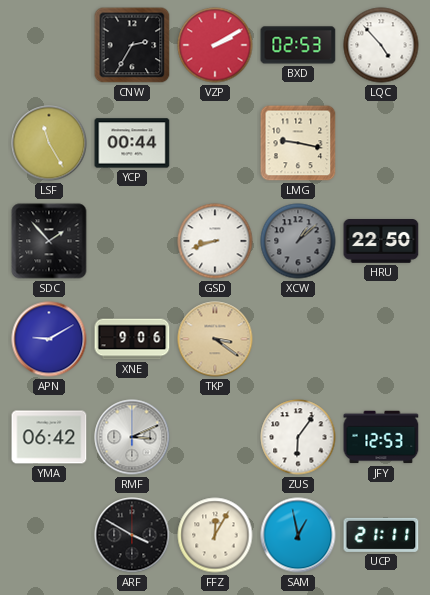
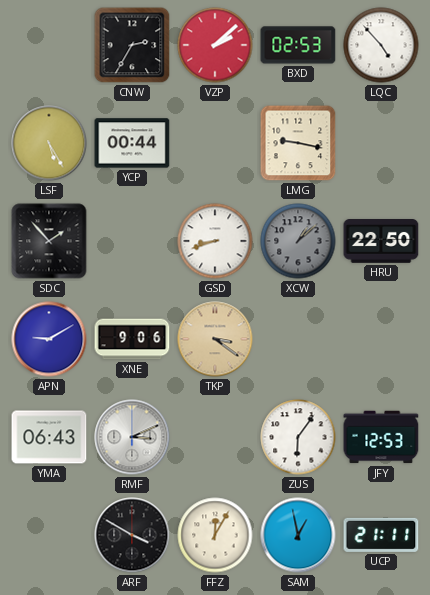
VZP: 2:10 -> 2:08 (215, 45)
LSF: 11:25 -> 5:25 (49, 143)
YMA: 06:42 -> 06:43 (49, 437)
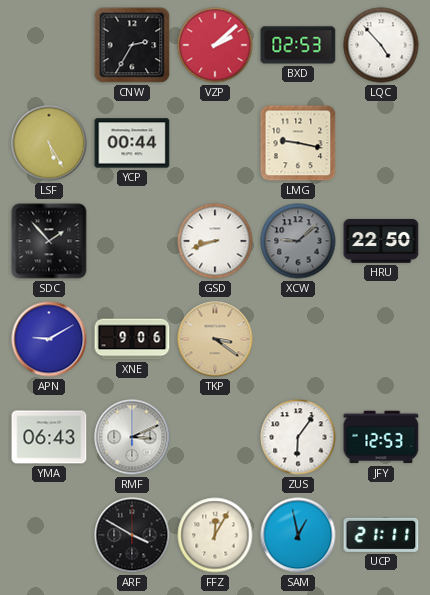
XCW: 1:08 -> 9:08 (298, 241)
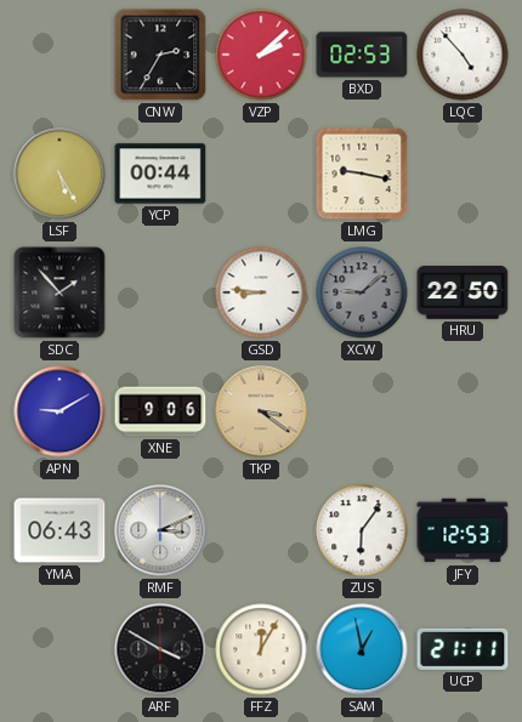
GSD: 8:42 -> 8:46 (261, 292)
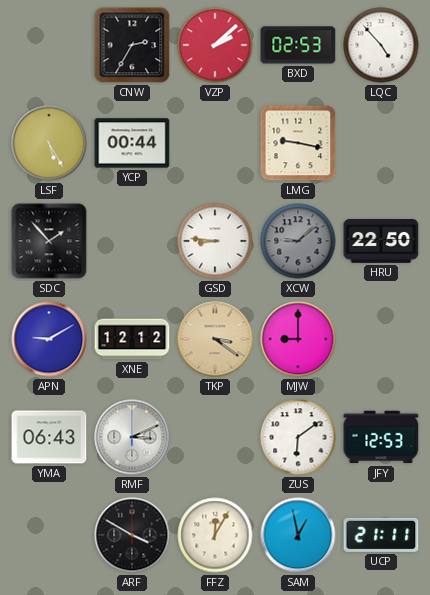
XNE: 9:06 -> 12:12 (132, 339)
MJW: none -> 9:00 (298, 339)
ZUS: 6:06 -> 6:09 (298, 437)
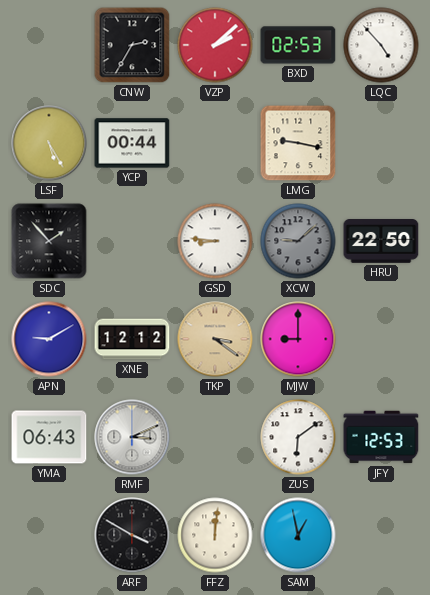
FFZ: 12:05 -> 12:01 (215, 535)
UCP: 21:11 -> none (381, 535)
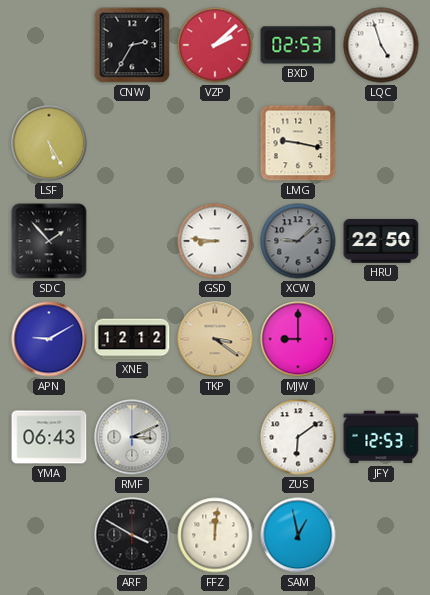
LQC: 4:53 -> 4:57 (381, 45)
YCP: 00:44 -> none (132, 143)
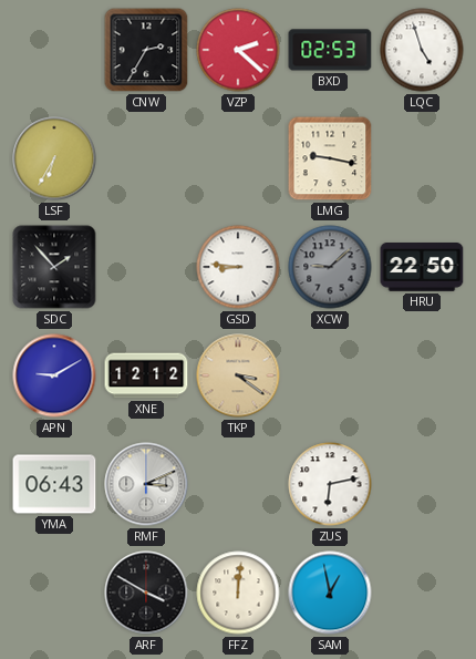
VZP: 2:08 -> 2:22 (238, 50)
LSF: 5:25 -> 6:35 (54, 158)
MJW: 9:00 -> none (298, 339)
ZUS: 6:09 -> 6:13 (330, 484)
JFY: 12:53 -> none (381, 437)
